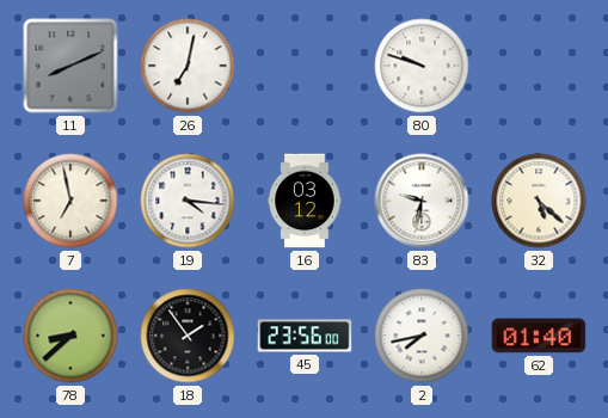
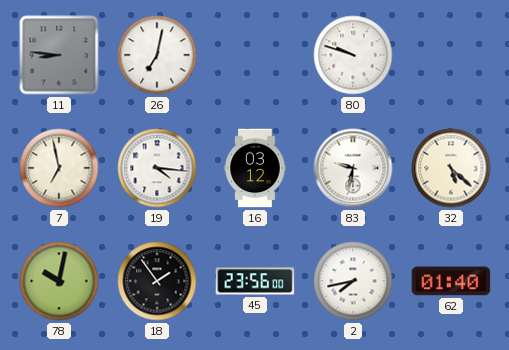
11: 8:11 -> 8:46 (59, 55)
78: 8:38 -> 10:02 (59, 281)
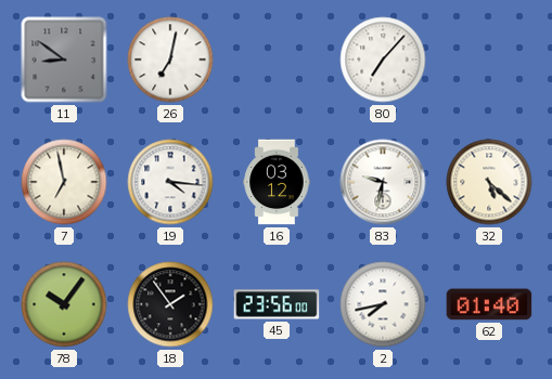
11: 8:46 -> 8:51 (64, 60)
80: 9:48 -> 7:07 (383, 60)
78: 10:02 -> 10:06 (64, 304)
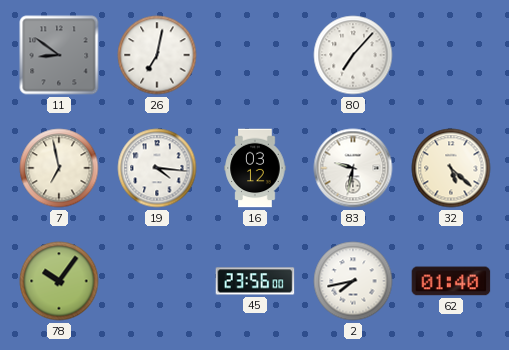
18: 1:54 -> none (170, 304)
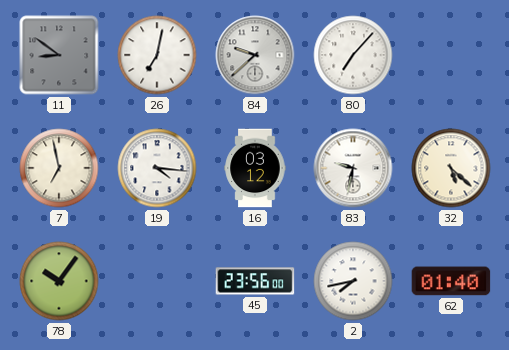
84: none -> 9:38 (255, 55)
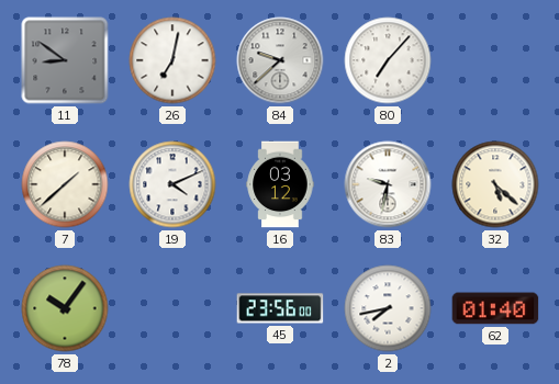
7: 6:58 -> 1:38 (65, 184)
19: 4:16 -> 4:11 (172, 184)
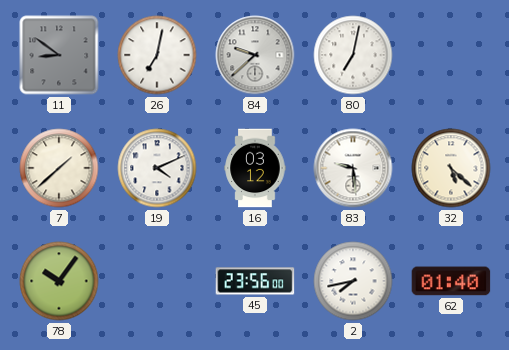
80: 7:07 -> 7:02 (353, 55)
83: 9:32 -> 9:29 (353, 168)
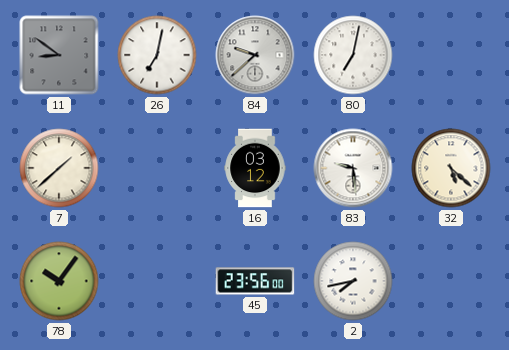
19: 4:11 -> none (157, 168)
62: 01:40 -> none (451, 281)
